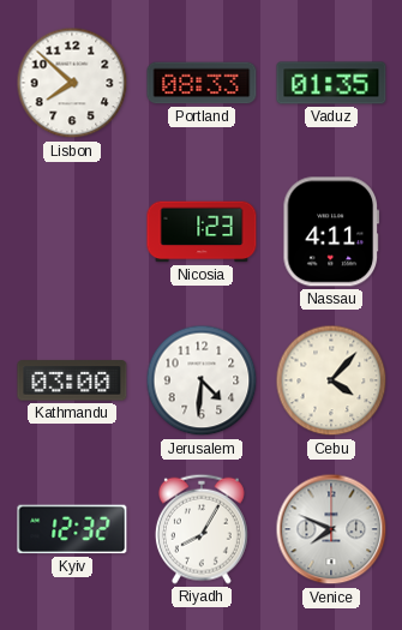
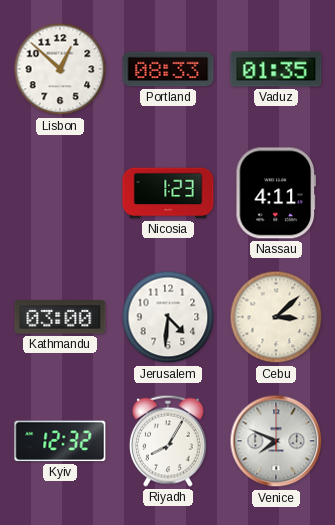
Lisbon: 7:52 -> 12:52 (60, 69)
Cebu: 4:07 -> 3:08 (276, 317)
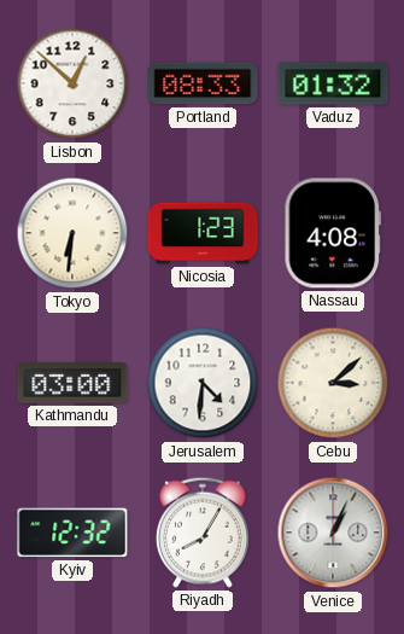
Vaduz: 01:35 -> 01:32 (333, 83)
Tokyo: none -> 6:31 (72, 233)
Nassau: 4:11 -> 4:08 (333, 233)
Venice: 7:49 -> 1:04 (333, 533)
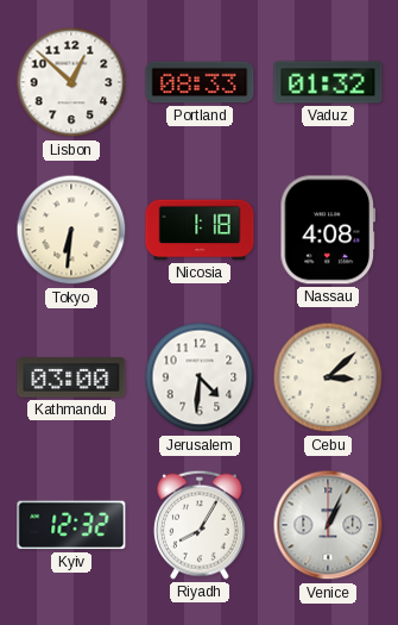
Nicosia: 1:23 -> 1:18 (200, 230)
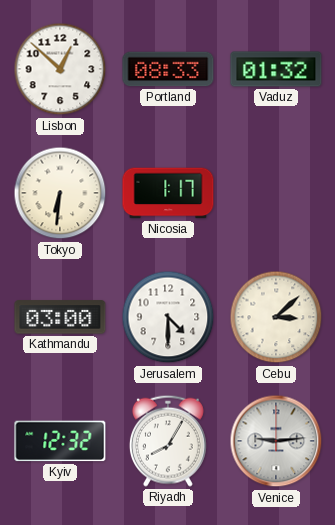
Nicosia: 1:18 -> 1:17 (168, 193)
Nassau: 4:08 -> none (328, 230)
Jerusalem: 4:31 -> 4:30 (168, 317)
Venice: 1:04 -> 9:14 (276, 441)
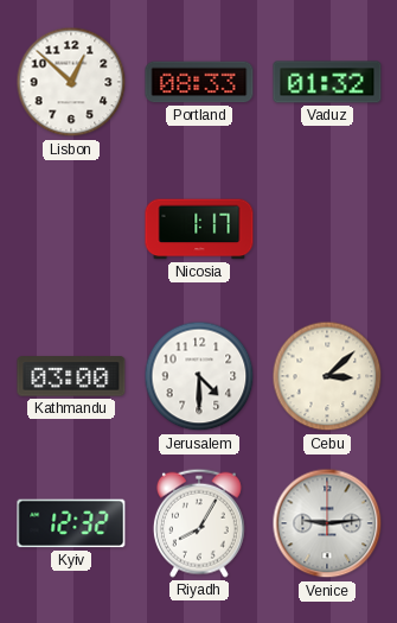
Tokyo: 6:31 -> none (60, 193)
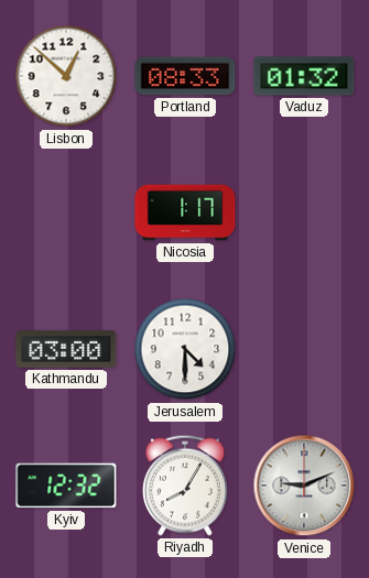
Cebu: 3:08 -> none (327, 376)
Venice: 9:14 -> 9:11 (304, 486)
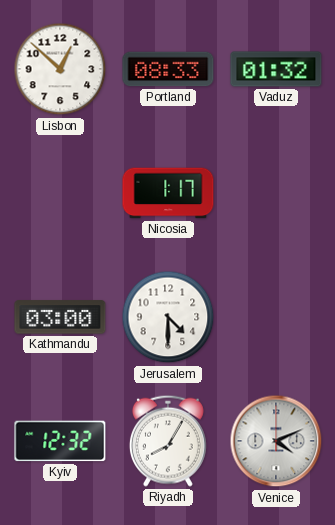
Venice: 9:11 -> 4:11 (276, 441)
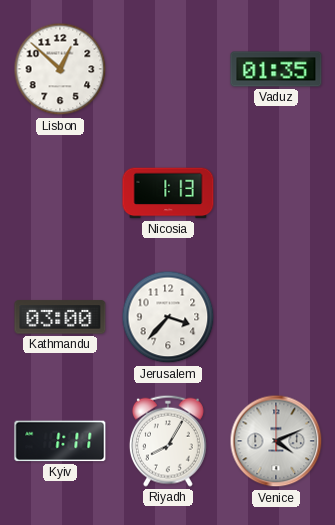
Portland: 08:33 -> none (168, 69)
Vaduz: 01:32 -> 01:35 (276, 69)
Nicosia: 1:17 -> 1:13 (168, 193)
Jerusalem: 4:30 -> 3:37 (168, 317)
Kyiv: 12:32 -> 1:11 (60, 441)
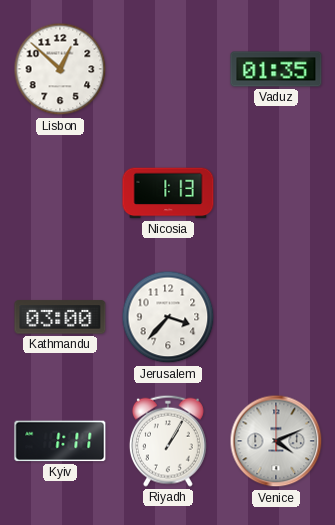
Riyadh: 8:05 -> 1:05 (168, 441)
